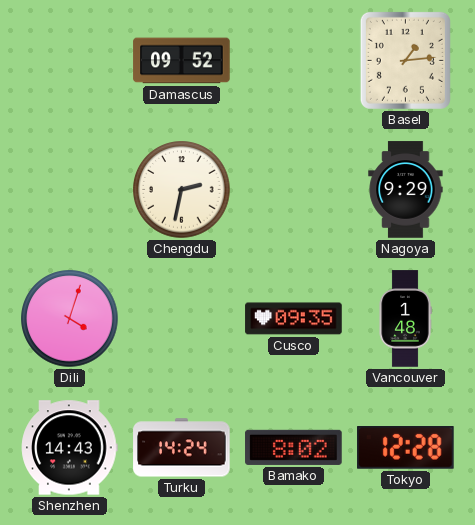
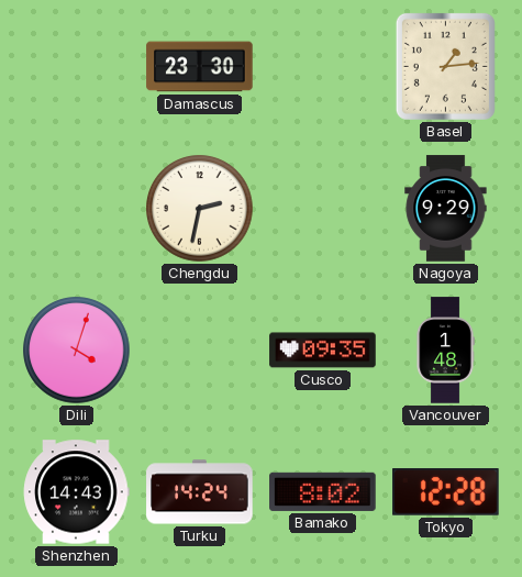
Damascus: 09:52 -> 23:30 (200, 67)
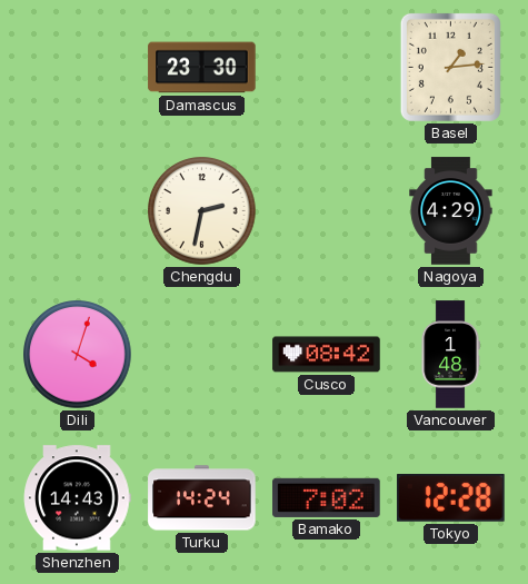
Nagoya: 9:29 -> 4:29 (451, 211)
Cusco: 09:35 -> 08:42 (327, 355)
Bamako: 8:02 -> 7:02 (327, 497)
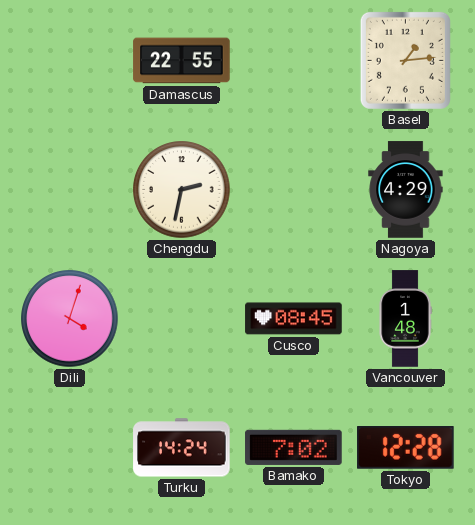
Damascus: 23:30 -> 22:55 (182, 61)
Cusco: 08:42 -> 08:45 (294, 319)
Shenzhen: 14:43 -> none (78, 498)
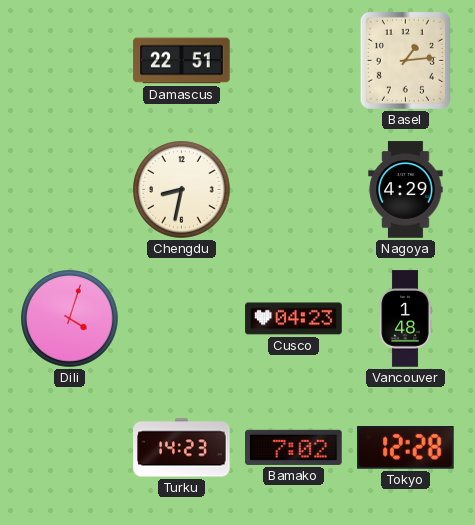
Damascus: 22:55 -> 22:51 (182, 61)
Chengdu: 2:32 -> 8:32 (182, 190)
Cusco: 08:45 -> 04:23 (294, 319)
Turku: 14:24 -> 14:23 (182, 448)
